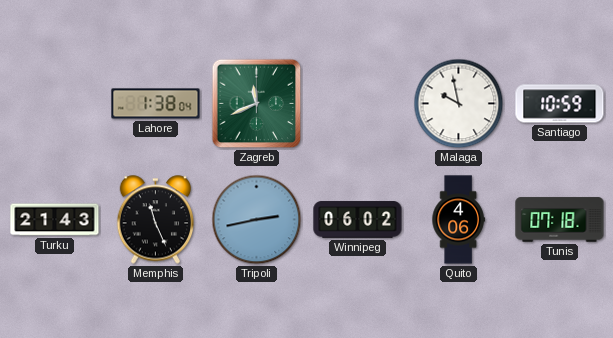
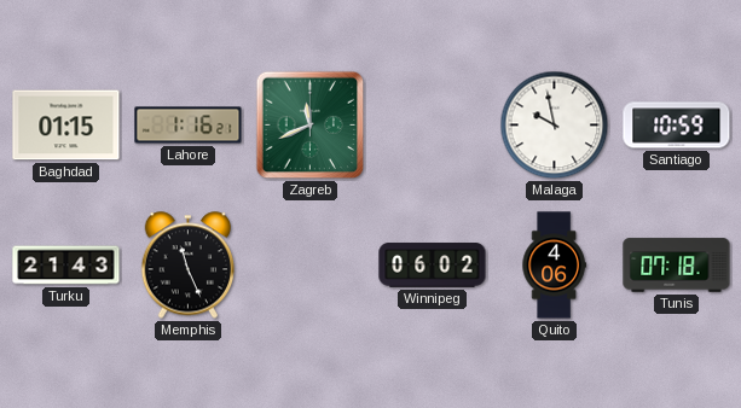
Baghdad: none -> 01:15 (66, 126)
Lahore: 1:38 -> 1:16 (189, 126)
Tripoli: 2:43 -> none (257, 220)
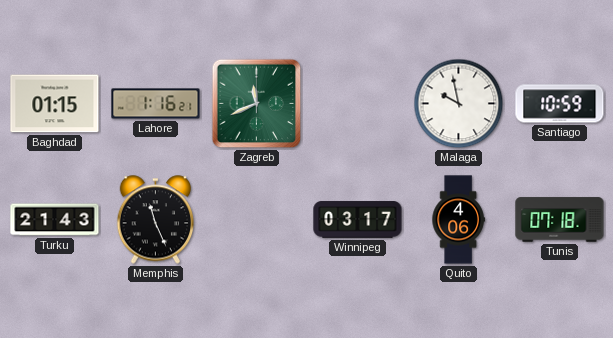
Winnipeg: 06:02 -> 03:17 (358, 220)
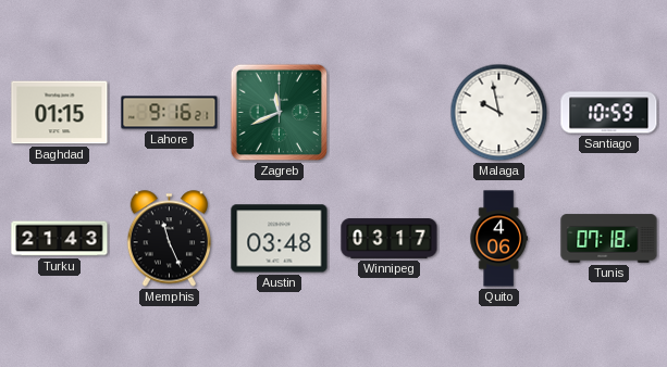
Lahore: 1:16 -> 9:16 (170, 113)
Austin: none -> 03:48 (280, 239)
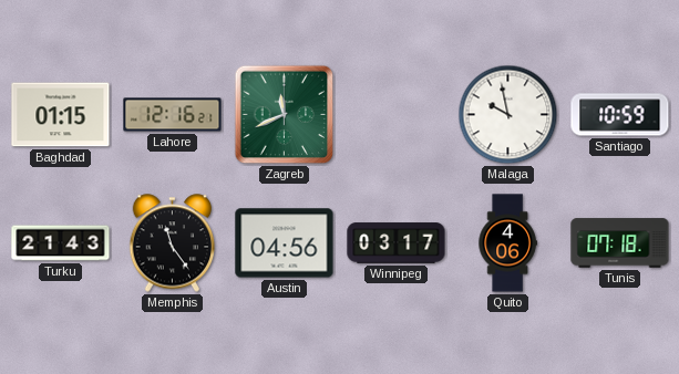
Lahore: 9:16 -> 12:16 (173, 115)
Memphis: 11:26 -> 11:24 (173, 243)
Austin: 03:48 -> 04:56 (285, 243)
